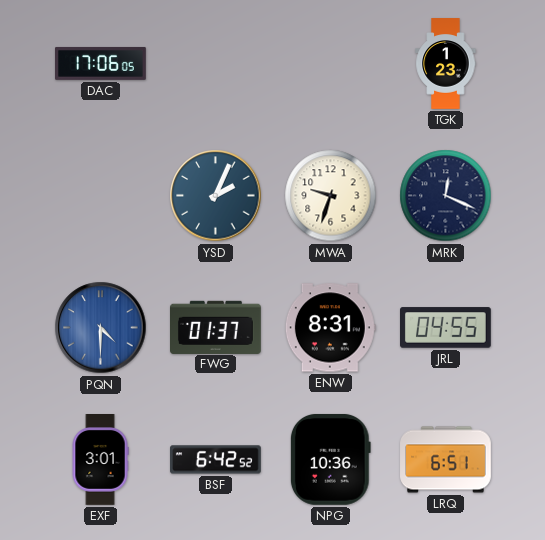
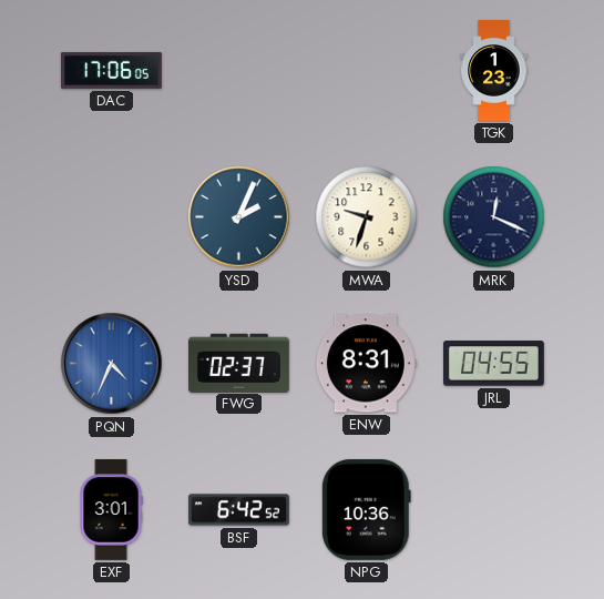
PQN: 4:30 -> 4:34 (112, 364)
FWG: 01:37 -> 02:37 (239, 363)
LRQ: 6:51 -> none (446, 460)
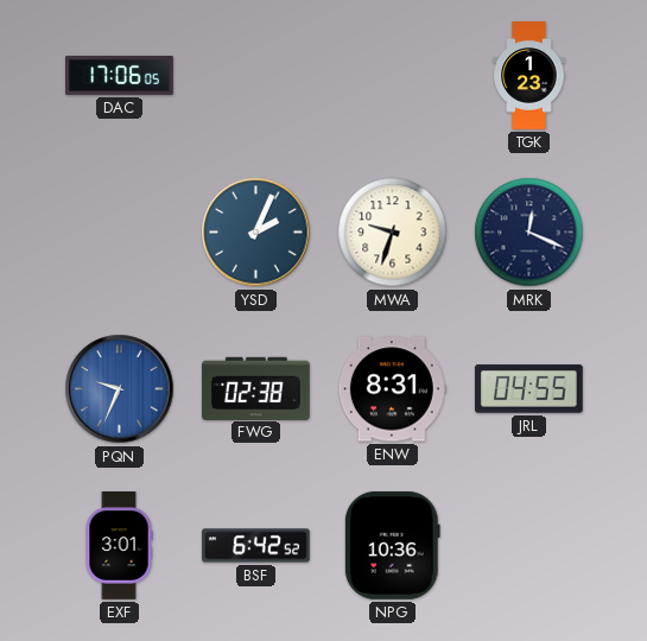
PQN: 4:34 -> 9:34 (120, 389)
FWG: 02:37 -> 02:38 (256, 388)
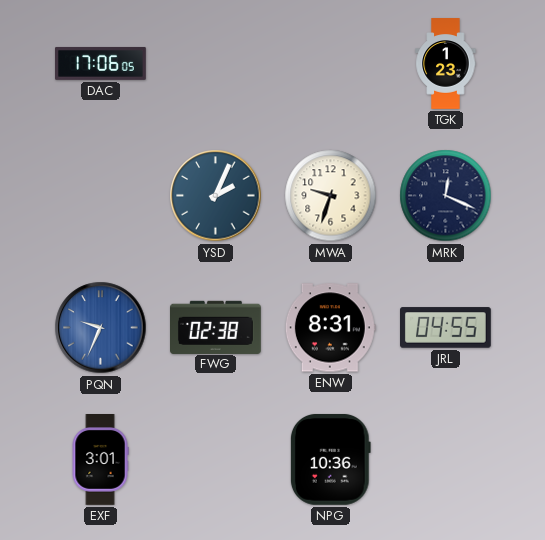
BSF: 6:42 -> none (256, 546)
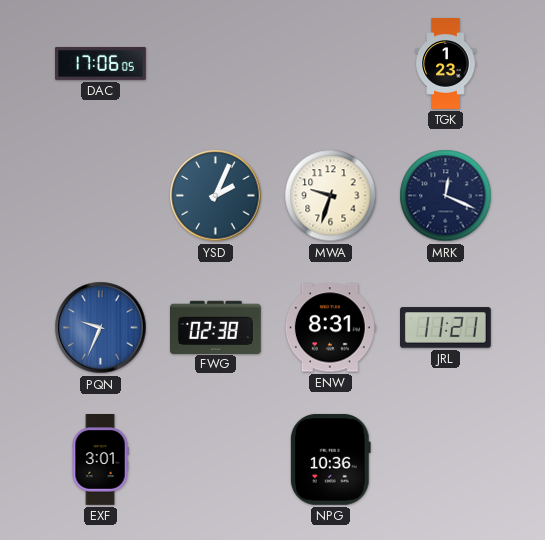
JRL: 04:55 -> 11:21 (446, 328)
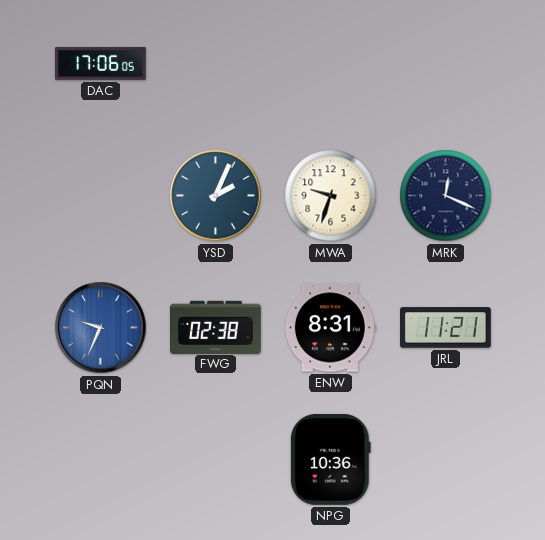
TGK: 1:23 -> none (446, 64)
EXF: 3:01 -> none (100, 460)
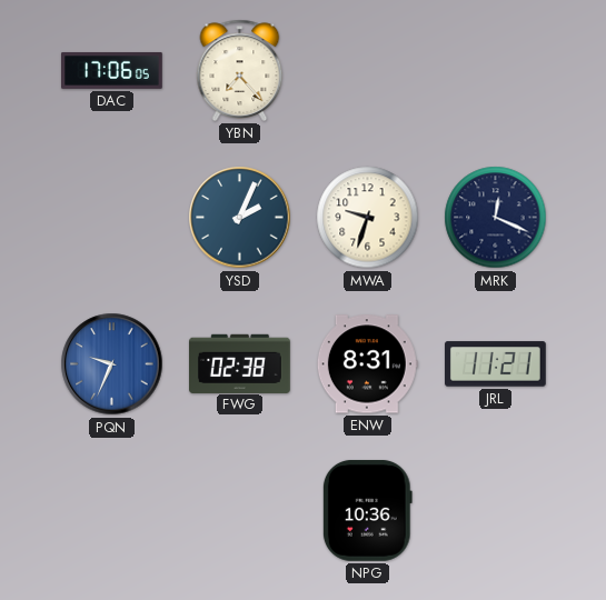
YBN: none -> 7:23 (240, 70)
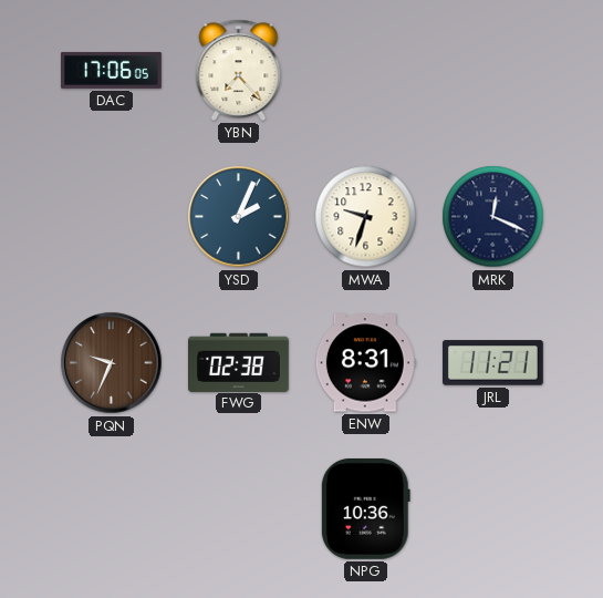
PQN dial: blue -> brown (112, 363)
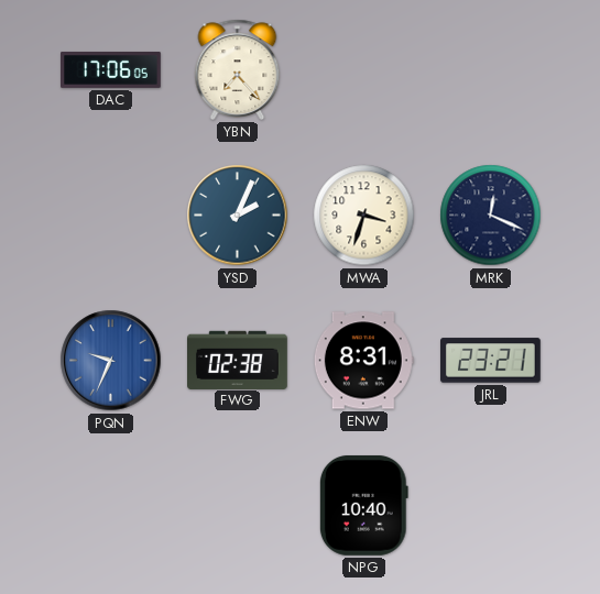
MWA: 9:33 -> 3:33 (364, 216)
PQN dial: brown -> blue (111, 361)
JRL: 11:21 -> 23:21 (491, 361)
NPG: 10:36 -> 10:40 (363, 505)
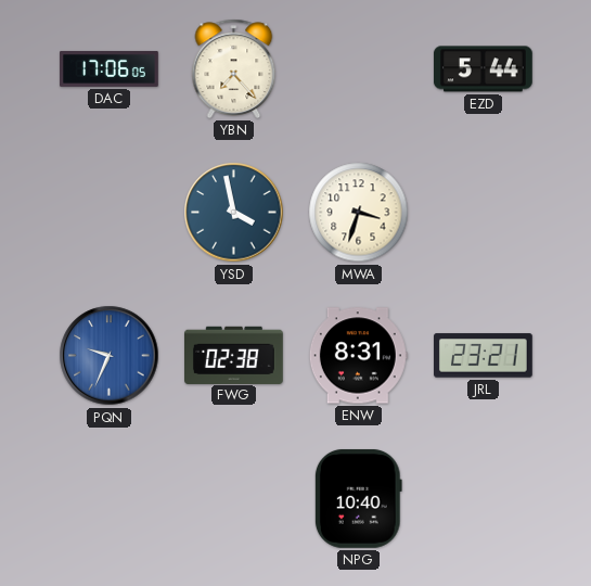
EZD: none -> 5:44 (484, 69)
YSD: 2:04 -> 3:58 (234, 213)
MRK: 12:19 -> none (491, 216)
